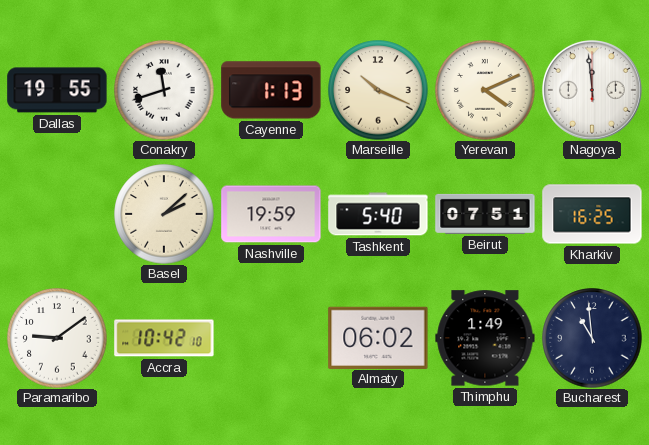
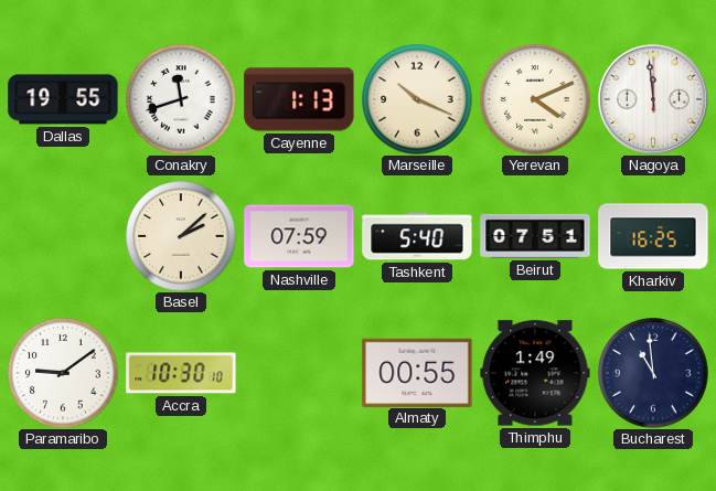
Nashville: 19:59 -> 07:59 (299, 236)
Accra: 10:42 -> 10:30 (181, 373)
Almaty: 06:02 -> 00:55 (417, 372)
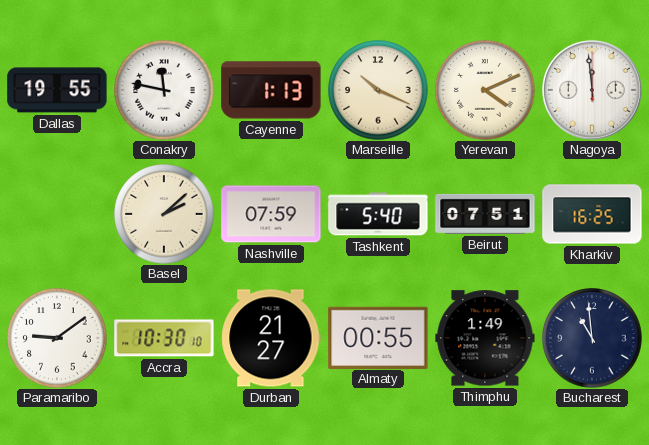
Conakry: 11:42 -> 11:47 (164, 90)
Durban: none -> 21:27 (271, 338)
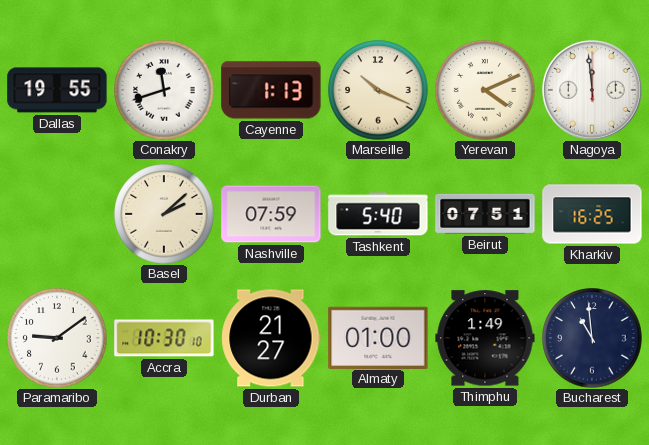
Conakry: 11:47 -> 11:42 (164, 90)
Almaty: 00:55 -> 01:00 (378, 337)
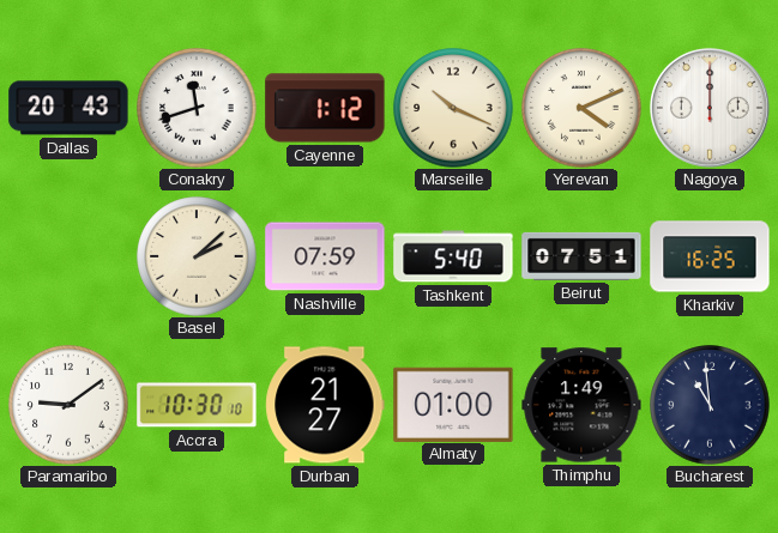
Dallas: 19:55 -> 20:43 (68, 108)
Cayenne: 1:13 -> 1:12 (325, 108)
Nagoya: 11:59 -> 12:00 (710, 108)
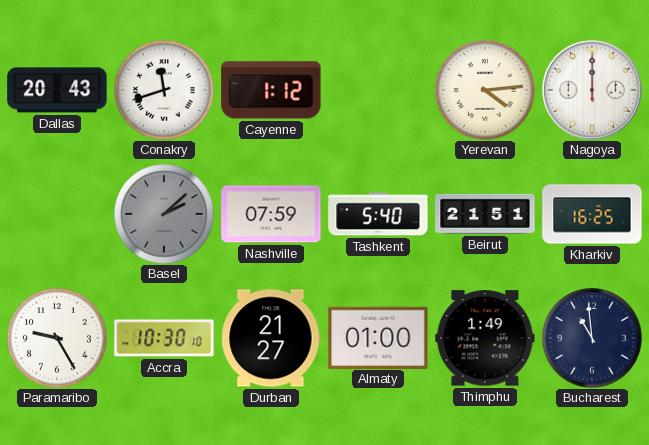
Marseille: 10:19 -> none (453, 108)
Yerevan: 4:11 -> 4:14 (485, 90)
Basel dial: cream -> grey (164, 214)
Beirut: 07:51 -> 21:51 (485, 214)
Paramaribo: 9:09 -> 9:25 (57, 338)
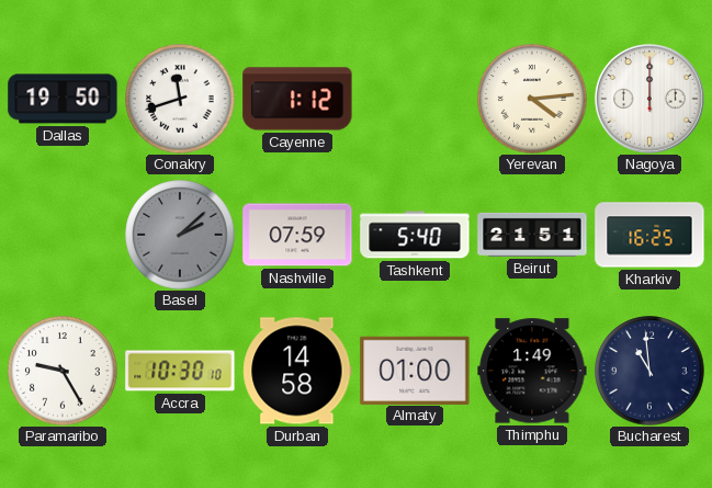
Dallas: 20:43 -> 19:50 (63, 99)
Durban: 21:27 -> 14:58 (297, 371)
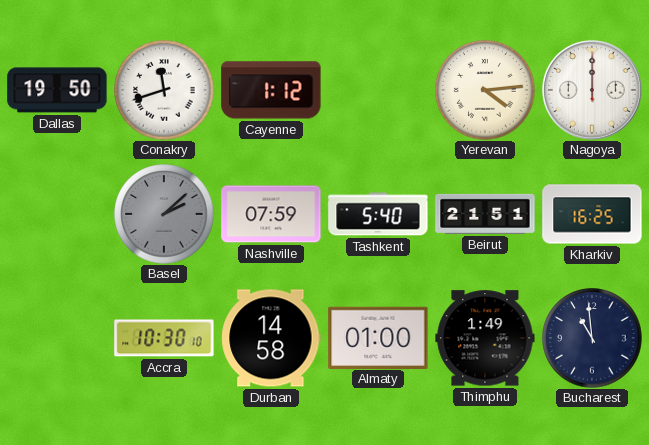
Paramaribo: 9:25 -> none (63, 371)
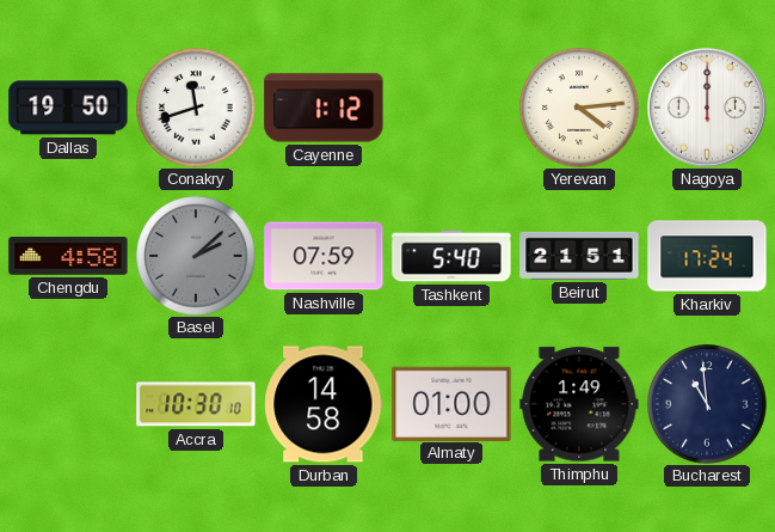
Chengdu: none -> 4:58 (68, 256)
Kharkiv: 16:25 -> 17:24 (707, 256)
